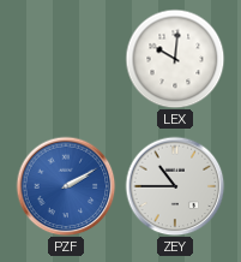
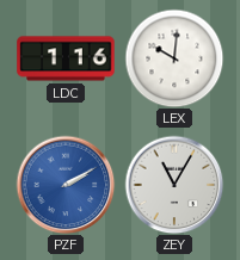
LDC: none -> 1:16 (66, 58)
ZEY: 10:45 -> 11:05 (174, 185)
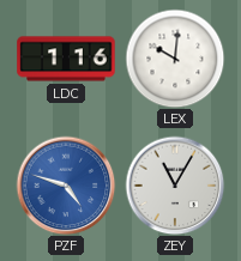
PZF: 2:10 -> 4:48 (66, 186)
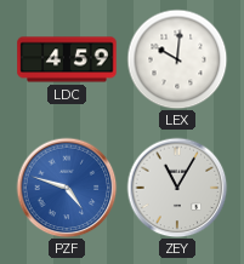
LDC: 1:16 -> 4:59 (67, 59)
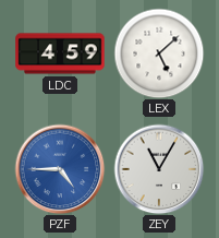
LEX: 10:01 -> 5:08 (159, 53)
PZF: 4:48 -> 4:45 (60, 169)
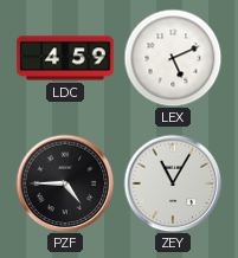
LEX: 5:08 -> 5:11 (173, 58)
PZF dial: blue -> black (65, 183)
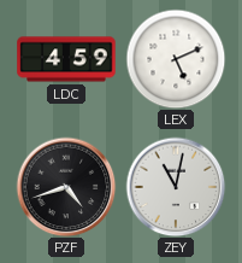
PZF: 4:45 -> 4:42 (66, 187)
ZEY: 11:05 -> 11:02 (176, 187)
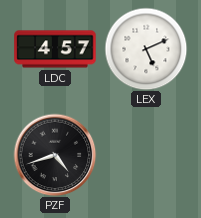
LDC: 4:59 -> 4:57 (55, 49)
ZEY: 11:02 -> none (176, 187)
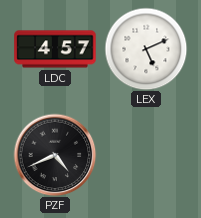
PZF: 4:42 -> 4:41 (55, 155)
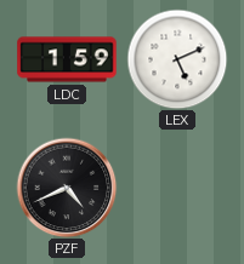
LDC: 4:57 -> 1:59 (67, 59)
